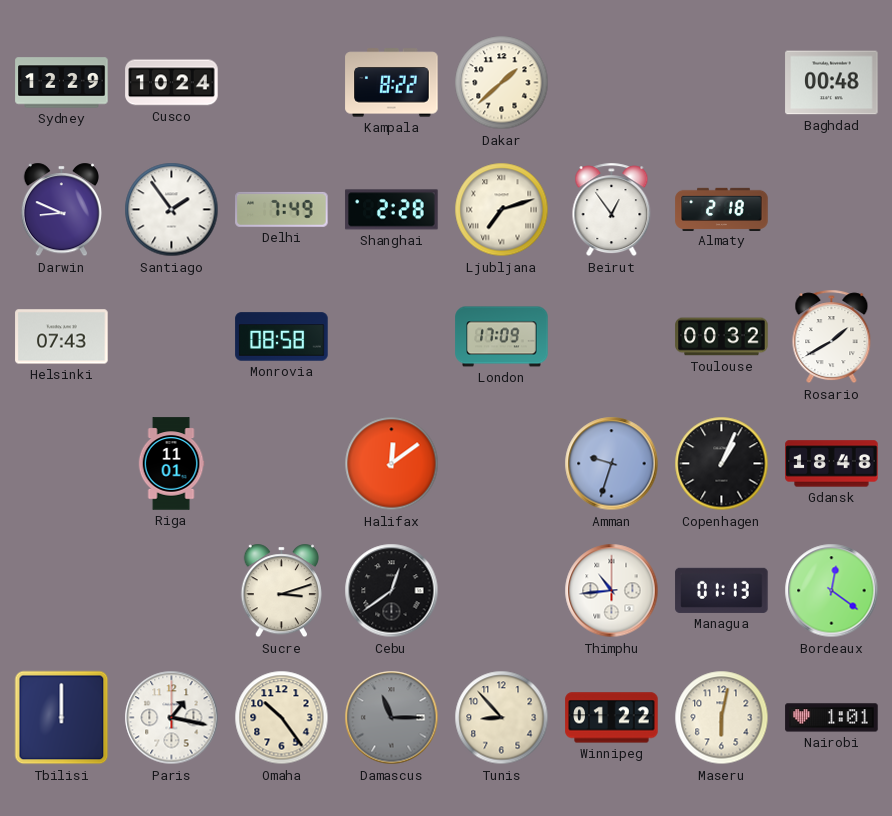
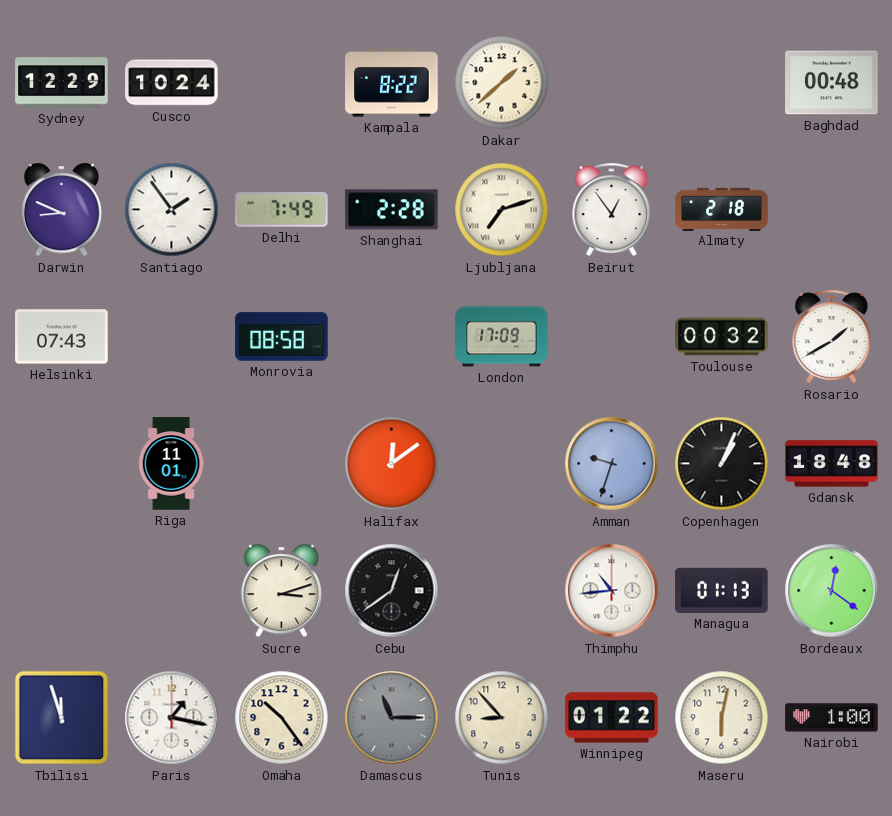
Tbilisi: 12:00 -> 11:57 (62, 718)
Nairobi: 1:01 -> 1:00 (832, 718)
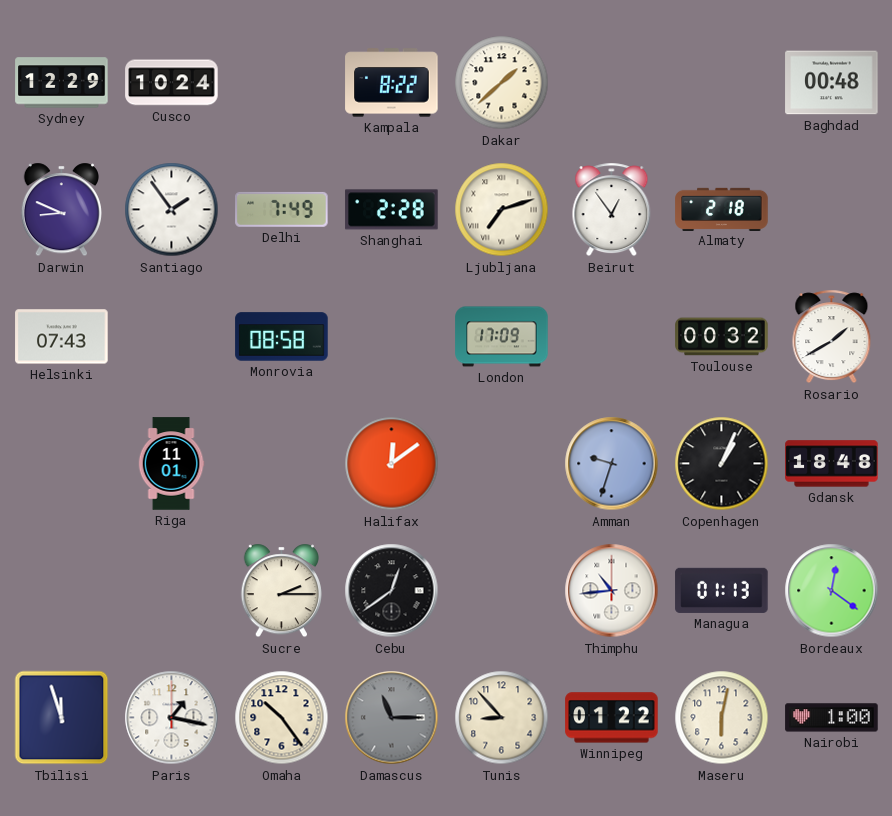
Sucre: 3:12 -> 2:15 (281, 591)
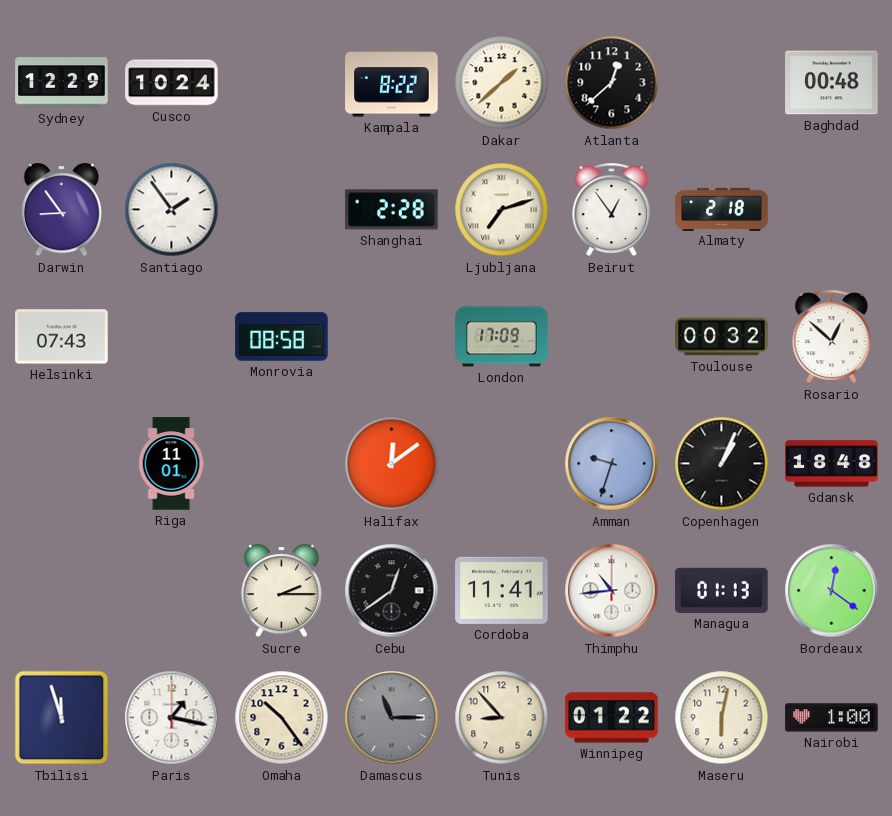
Atlanta: none -> 12:38 (612, 83)
Darwin: 8:49 -> 8:54 (61, 210)
Delhi: 7:49 -> none (282, 209)
Rosario: 1:40 -> 12:52 (832, 337)
Cordoba: none -> 11:41 (502, 590)
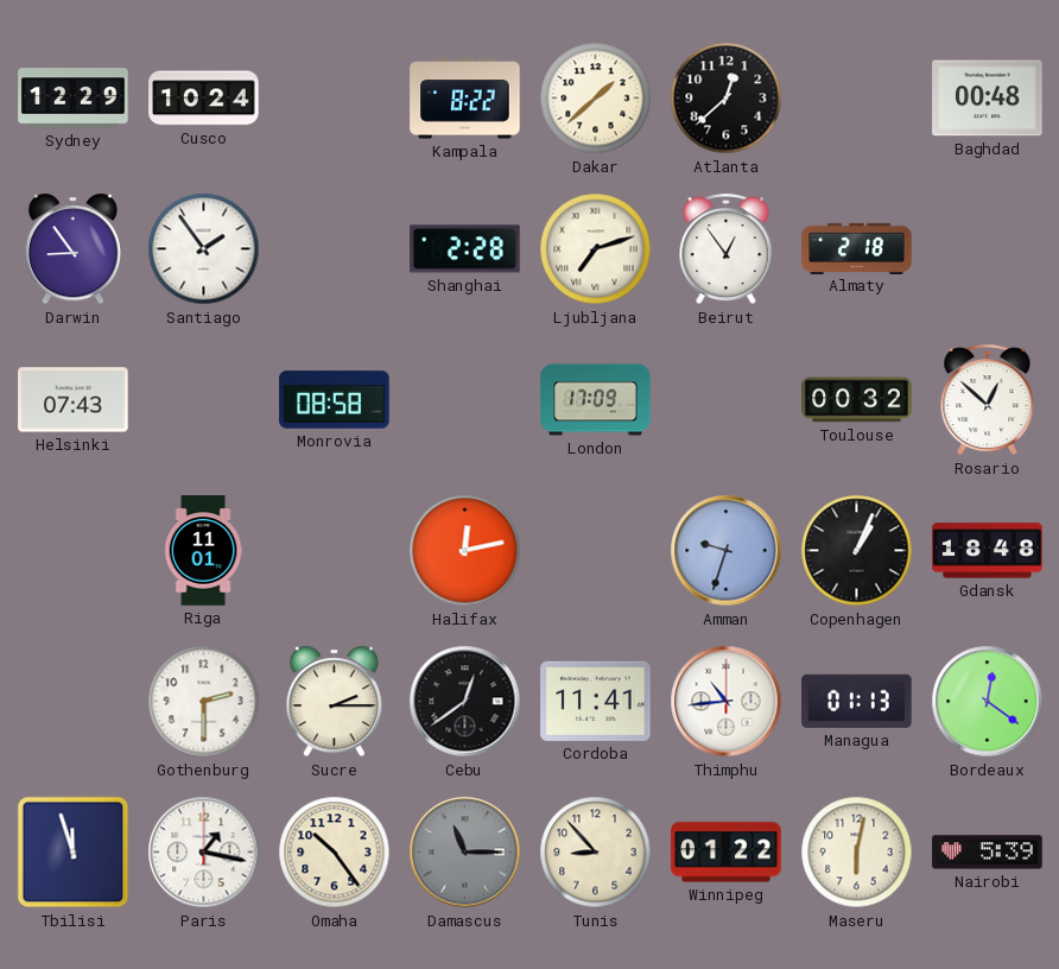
Halifax: 12:09 -> 12:13 (465, 551)
Gothenburg: none -> 2:30 (204, 702)
Nairobi: 1:00 -> 5:39 (988, 853)
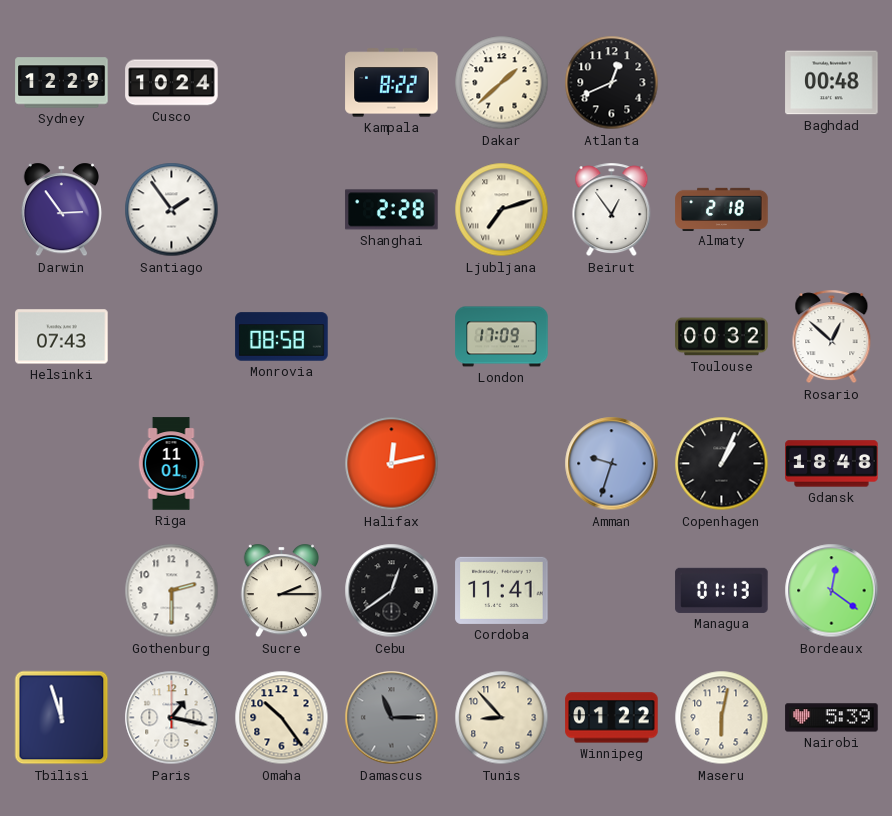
Atlanta: 12:38 -> 12:41 (612, 83)
Darwin: 8:54 -> 2:54 (61, 210)
Thimphu: 10:44 -> none (727, 702)
